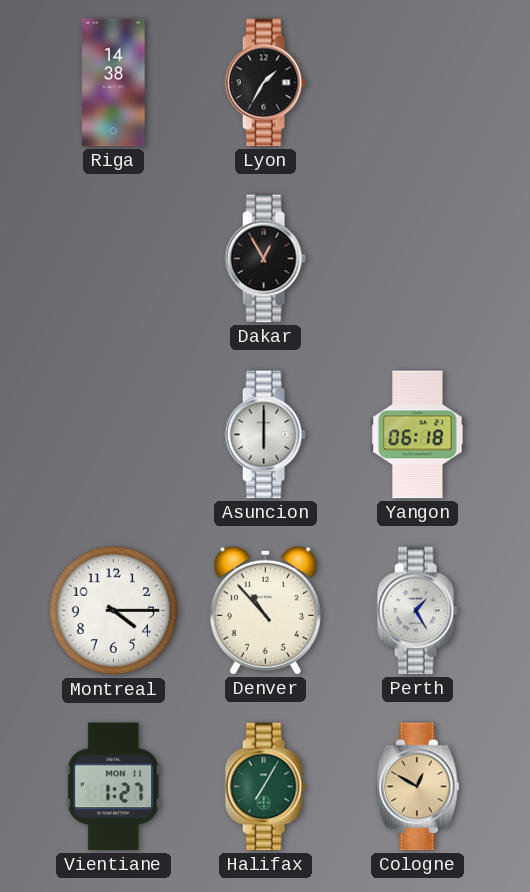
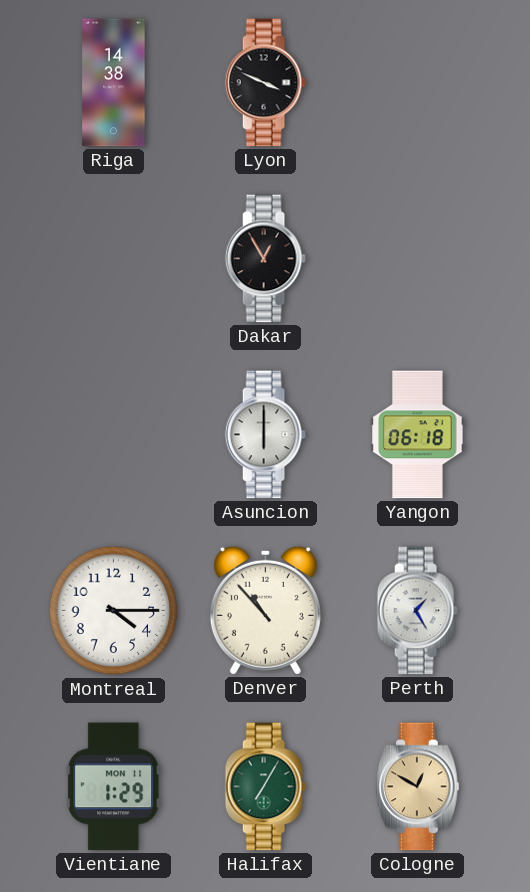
Lyon: 1:35 -> 3:49 (265, 83)
Vientiane: 1:27 -> 1:29 (114, 787)
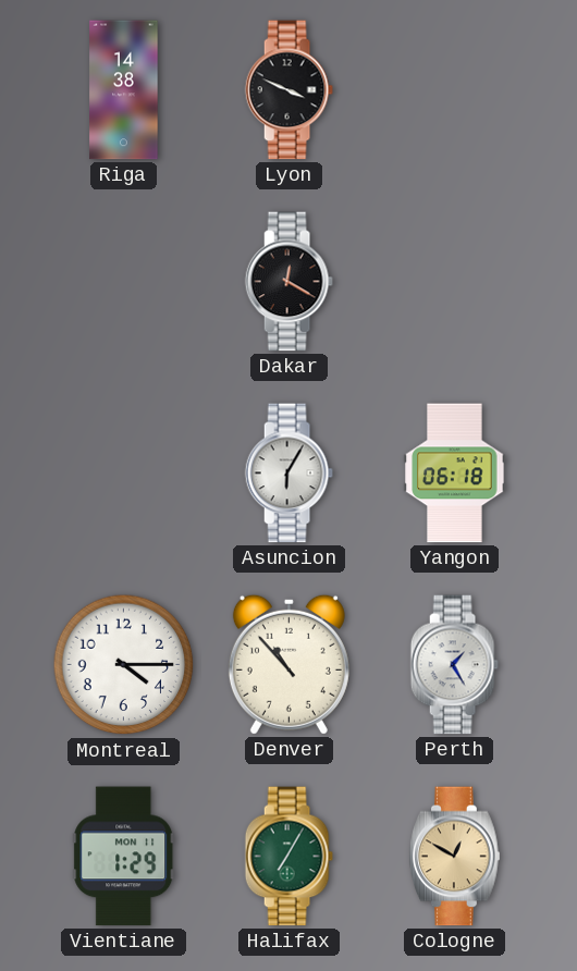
Dakar: 12:55 -> 12:20 (288, 282)
Asuncion: 6:00 -> 6:05 (288, 474)
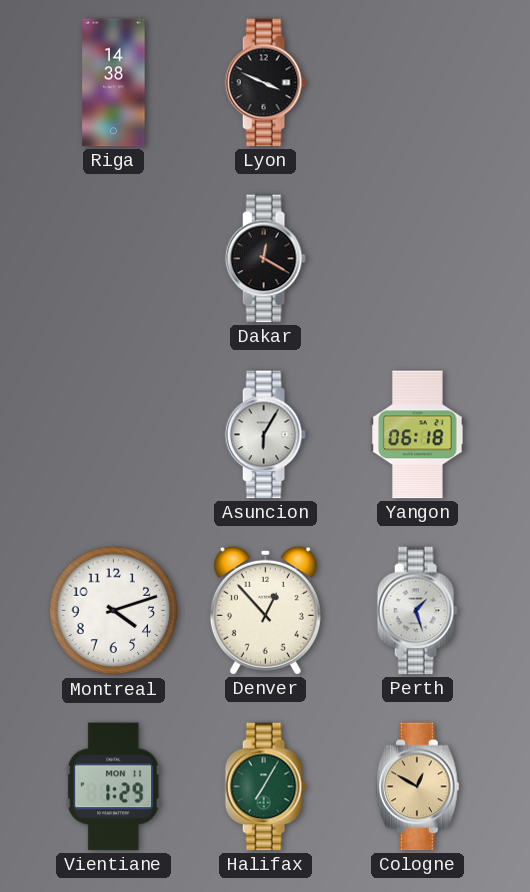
Montreal: 4:15 -> 4:12 (114, 611)
Denver: 10:53 -> 12:53 (265, 610)
Perth: 1:25 -> 1:27 (417, 611)
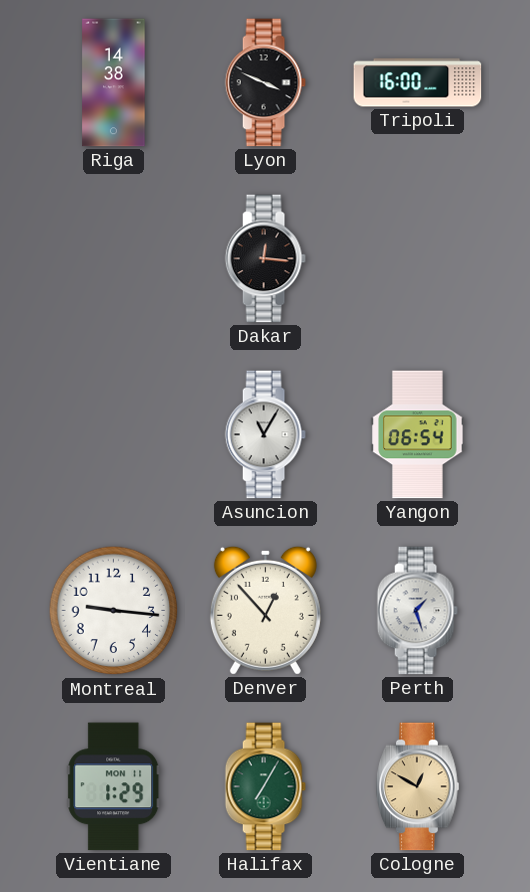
Tripoli: none -> 16:00 (418, 83)
Dakar: 12:20 -> 12:16 (265, 259)
Asuncion: 6:05 -> 11:05 (265, 435)
Yangon: 06:18 -> 06:54 (418, 435)
Montreal: 4:12 -> 9:16 (114, 611)
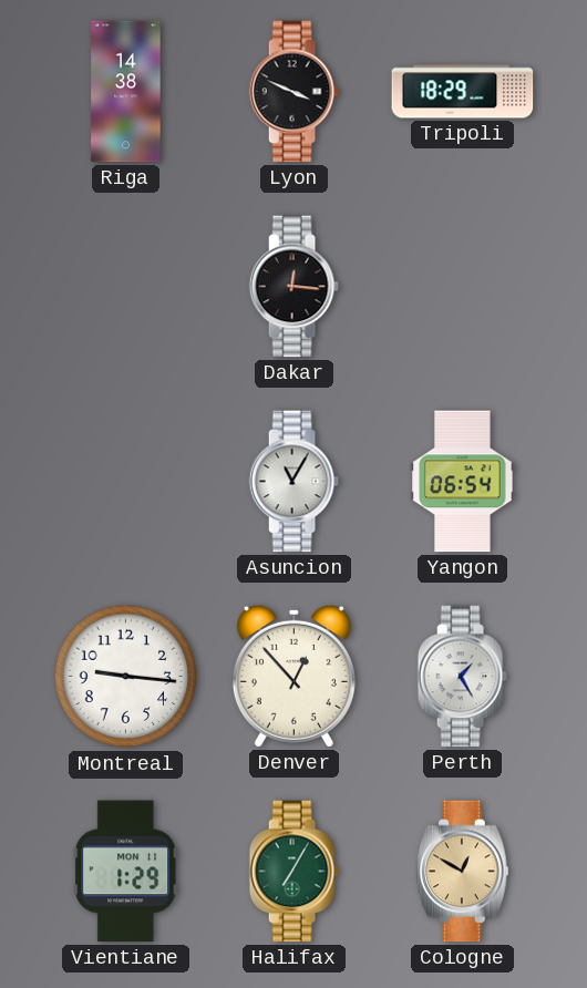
Tripoli: 16:00 -> 18:29 (463, 92)
Perth: 1:27 -> 1:25 (462, 677)
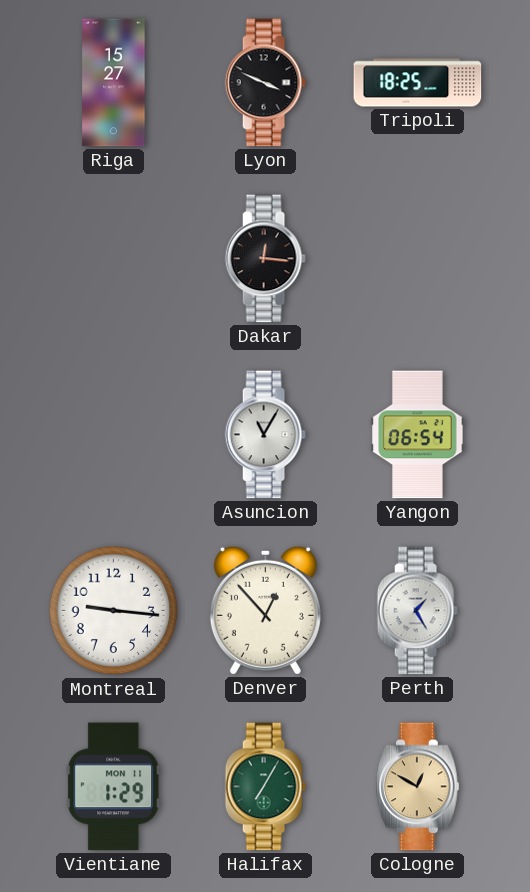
Riga: 14:38 -> 15:27 (114, 83)
Tripoli: 18:29 -> 18:25 (418, 83)
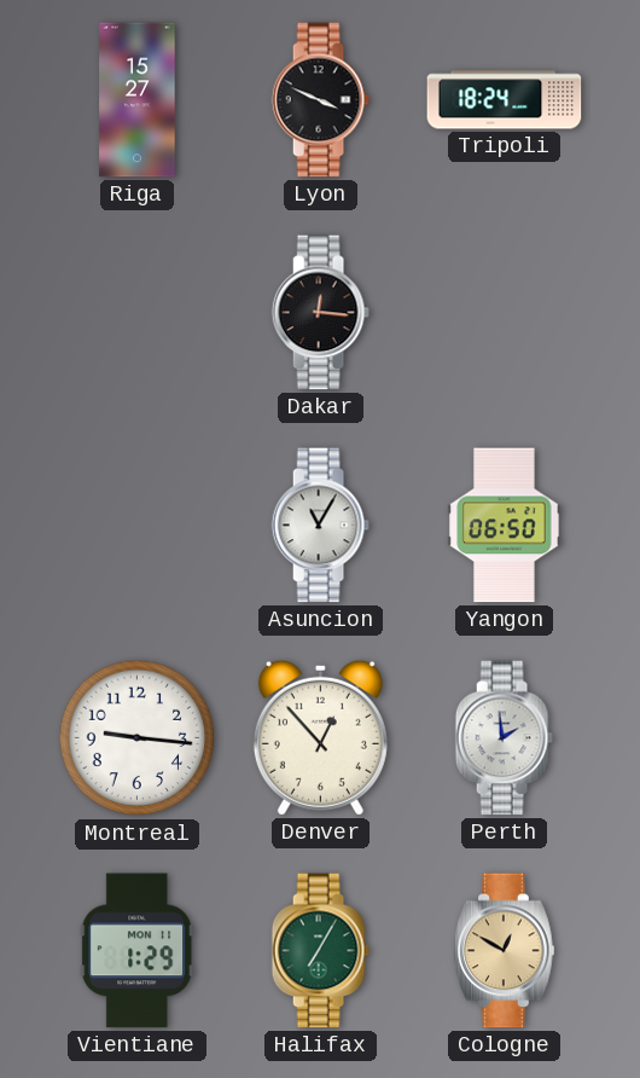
Tripoli: 18:25 -> 18:24 (505, 100)
Yangon: 06:54 -> 06:50 (505, 526)
Perth: 1:25 -> 1:59 (504, 738)
